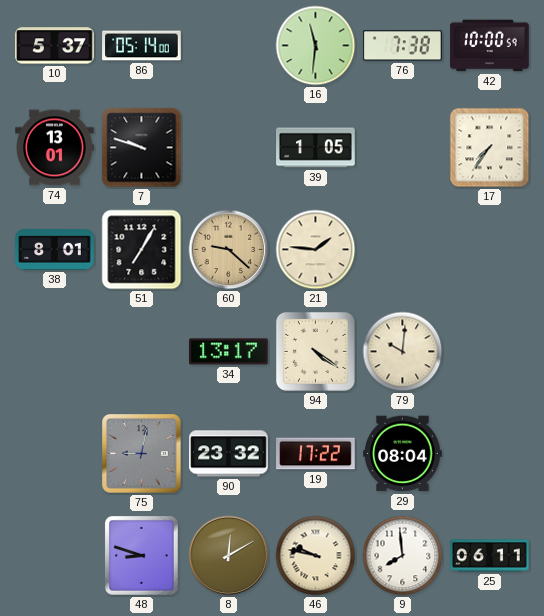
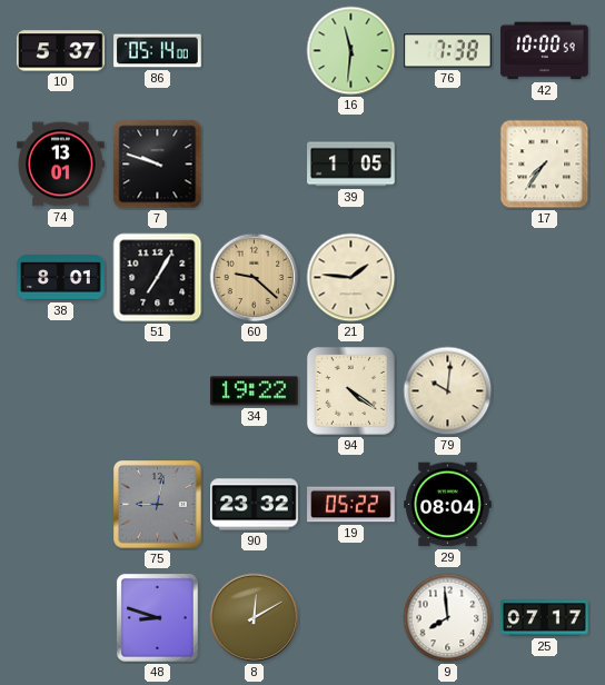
34: 13:17 -> 19:22 (255, 391)
19: 17:22 -> 05:22 (351, 505)
46: 9:47 -> none (316, 556)
25: 06:11 -> 07:17 (545, 618)
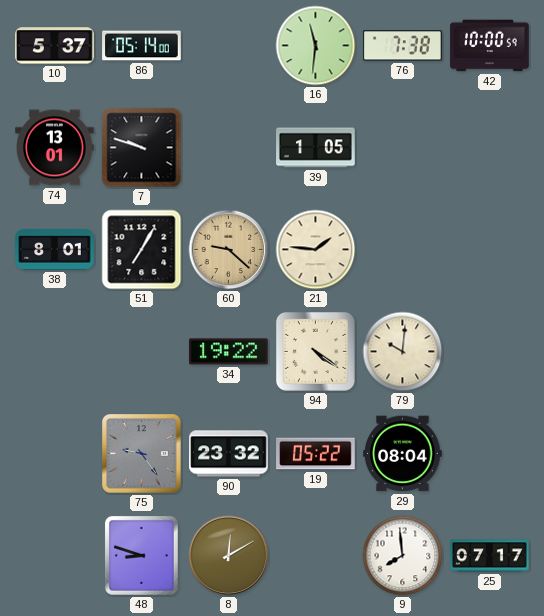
17: 7:36 -> none (545, 165)
75: 9:02 -> 9:24 (142, 454)
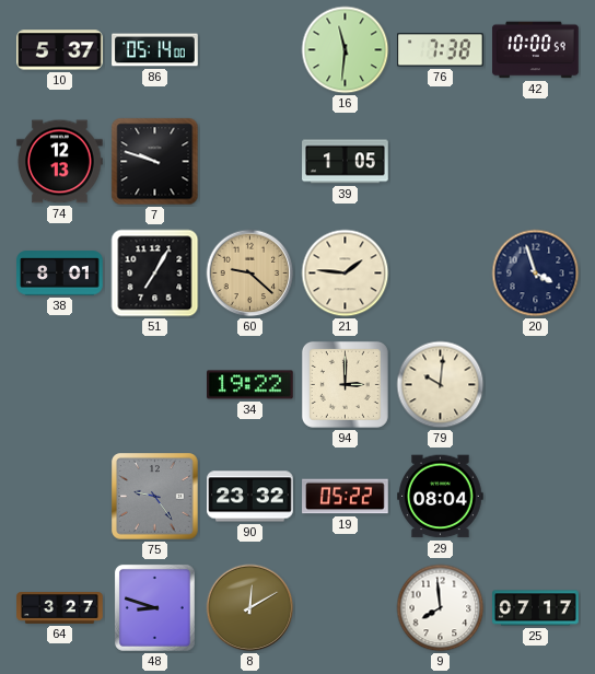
74: 13:01 -> 12:13 (60, 162)
20: none -> 3:57 (536, 274)
94: 4:21 -> 3:00 (345, 384)
64: none -> 3:27 (60, 608)
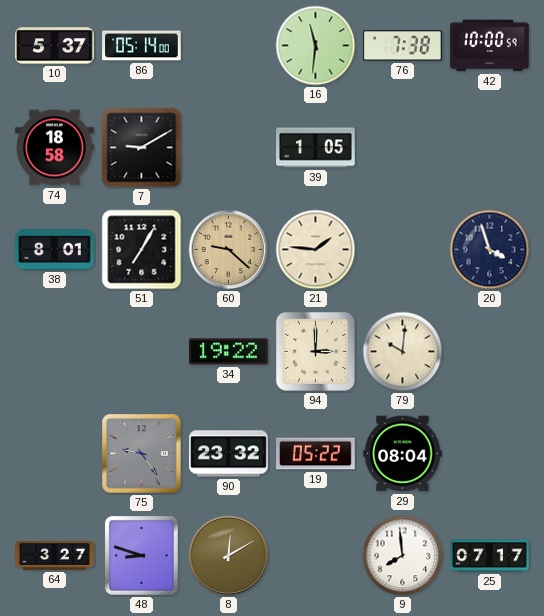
74: 12:13 -> 18:58 (55, 148)
7: 9:48 -> 9:10 (142, 148)
